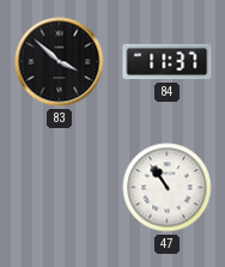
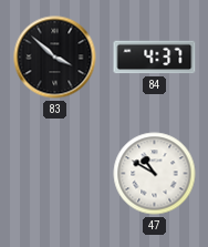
84: 11:37 -> 4:37 (155, 58)
47: 10:54 -> 10:50 (155, 174)
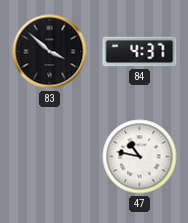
47: 10:50 -> 10:47 (140, 157)
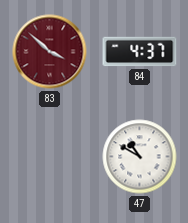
83 dial: black -> burgundy (50, 52)
47: 10:47 -> 10:50 (140, 157)
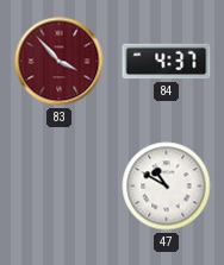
83: 3:52 -> 3:53 (60, 62)
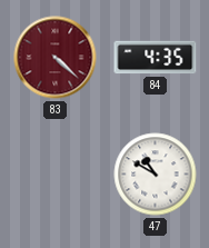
83: 3:53 -> 4:22 (56, 58)
84: 4:37 -> 4:35 (156, 58)
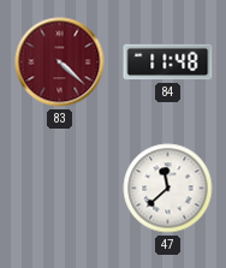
84: 4:35 -> 11:48 (168, 62)
47: 10:50 -> 11:38 (168, 189)
